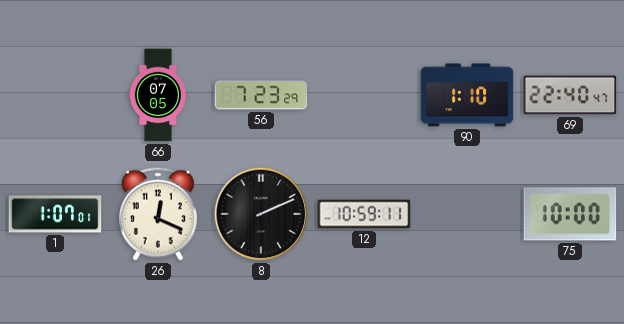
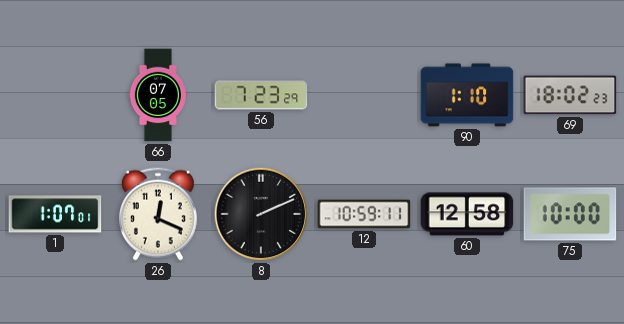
69: 22:40 -> 18:02 (570, 95)
60: none -> 12:58 (467, 214)
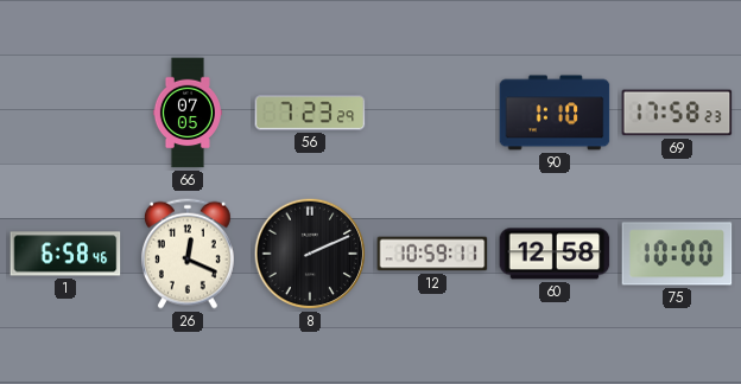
69: 18:02 -> 17:58 (677, 113)
1: 1:07 -> 6:58 (65, 254)
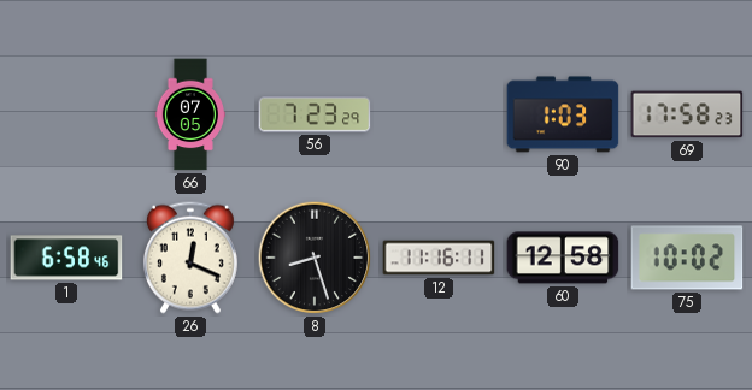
90: 1:10 -> 1:03 (563, 114)
8: 2:11 -> 8:27 (315, 258)
12: 10:59 -> 11:16 (439, 258)
75: 10:00 -> 10:02 (687, 258)
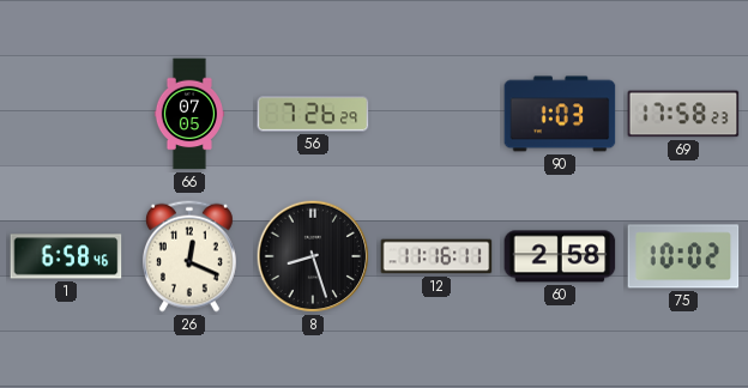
56: 7:23 -> 7:26 (313, 114)
60: 12:58 -> 2:58 (560, 256)
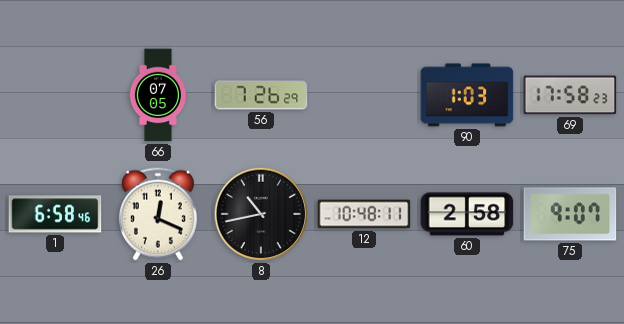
8: 8:27 -> 10:43 (261, 214)
12: 11:16 -> 10:48 (364, 214)
75: 10:02 -> 9:07 (570, 214)
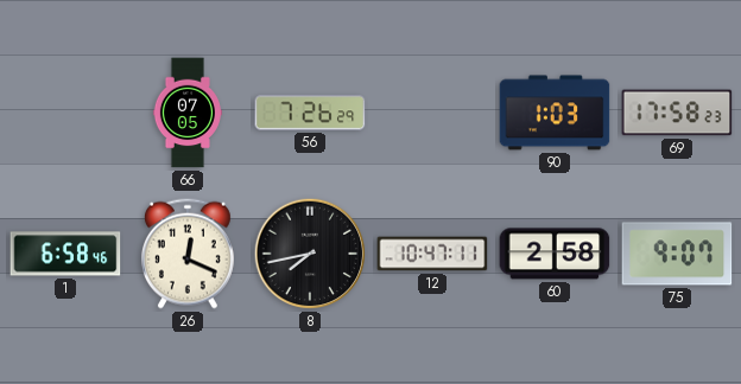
8: 10:43 -> 7:43 (310, 254)
12: 10:48 -> 10:47 (432, 254)
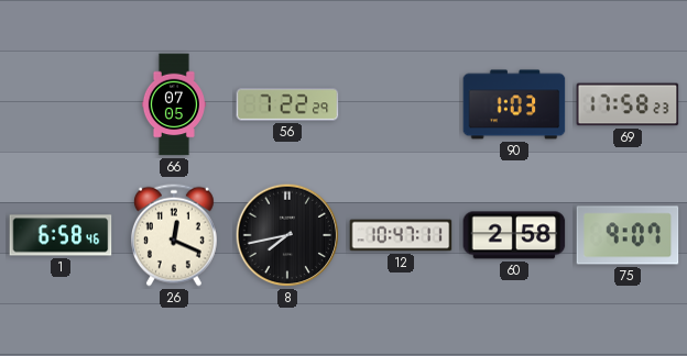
56: 7:26 -> 7:22 (287, 104)
